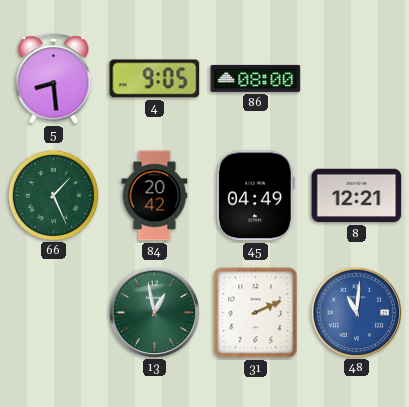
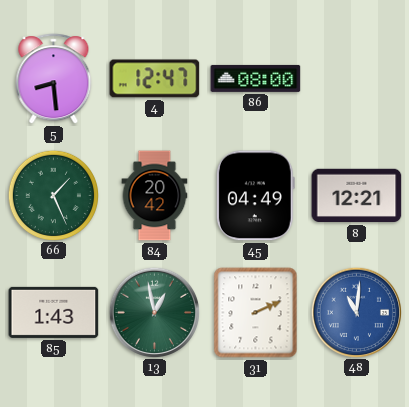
4: 9:05 -> 12:47 (155, 79)
85: none -> 1:43 (54, 312)
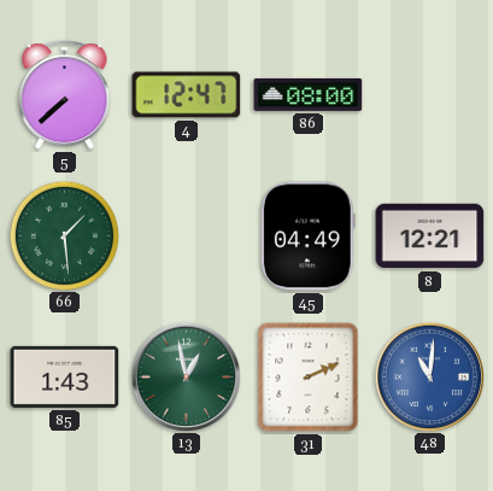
5: 8:29 -> 7:38 (65, 95)
66: 1:26 -> 1:29 (64, 235)
84: 20:42 -> none (155, 196)
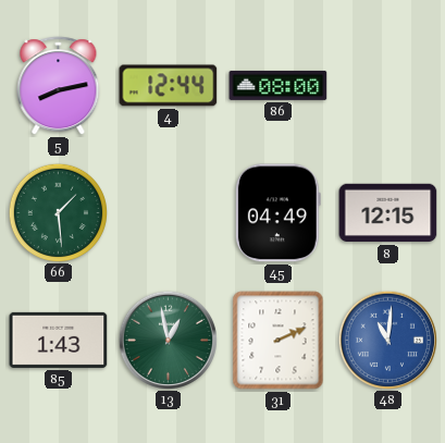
5: 7:38 -> 8:13 (59, 86)
4: 12:47 -> 12:44 (169, 86)
8: 12:21 -> 12:15 (388, 213)
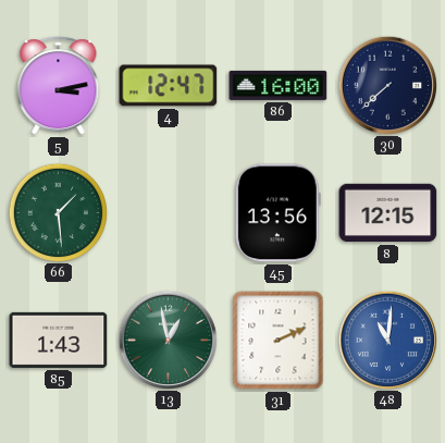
5: 8:13 -> 3:13 (59, 86)
4: 12:44 -> 12:47 (169, 86)
86: 08:00 -> 16:00 (279, 85)
30: none -> 7:38 (387, 85)
45: 04:49 -> 13:56 (277, 213)
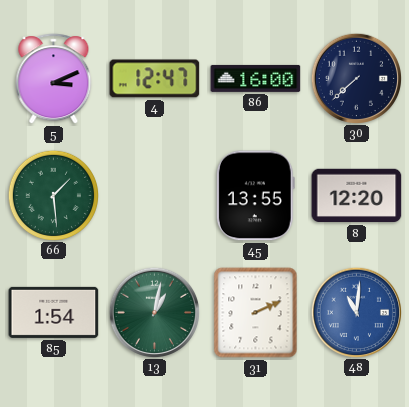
5: 3:13 -> 3:11 (54, 79)
45: 13:56 -> 13:55 (255, 196)
8: 12:15 -> 12:20 (357, 196)
85: 1:43 -> 1:54 (54, 312)
13: 12:58 -> 1:02 (154, 312)
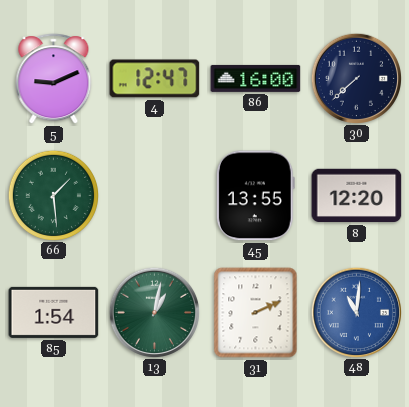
5: 3:11 -> 9:11 (54, 79)
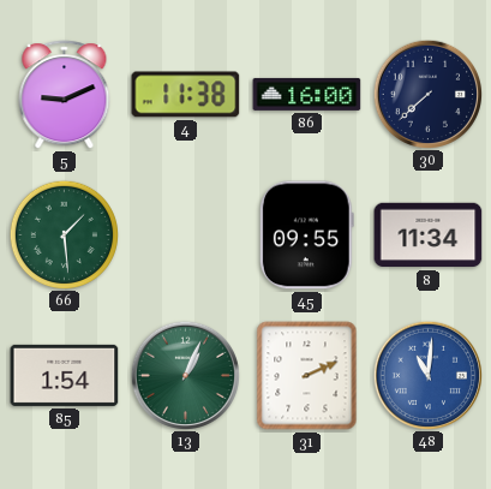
4: 12:47 -> 11:38 (186, 95)
45: 13:55 -> 09:55 (306, 235)
8: 12:20 -> 11:34 (429, 235)
13: 1:02 -> 1:04 (185, 375)
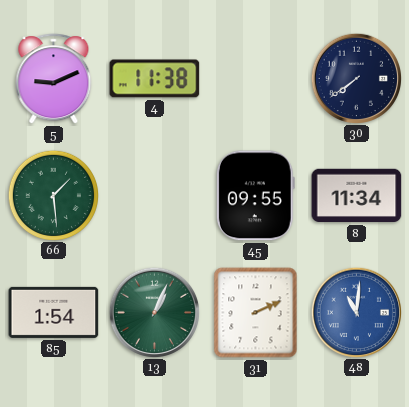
86: 16:00 -> none (307, 94)
30: 7:38 -> 7:39 (356, 78)
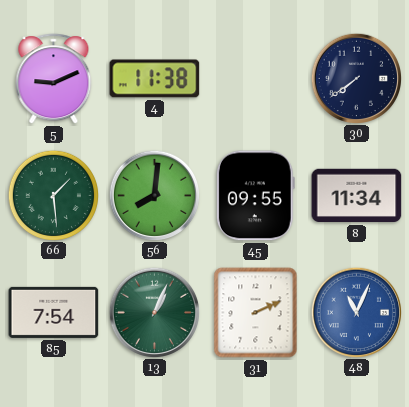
56: none -> 8:01 (154, 195)
85: 1:54 -> 7:54 (54, 312)
48: 11:01 -> 11:04 (356, 312)
